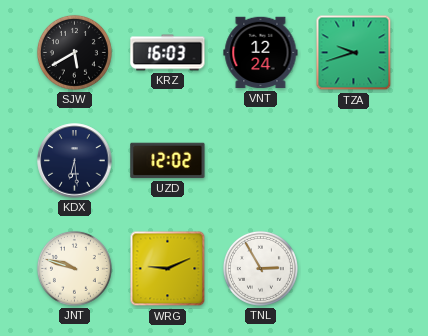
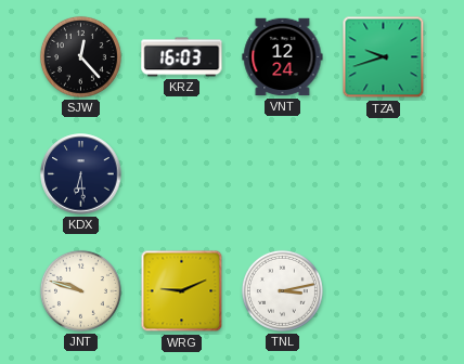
SJW: 5:40 -> 12:23 (80, 56)
UZD: 12:02 -> none (168, 161)
TNL: 2:55 -> 3:13 (282, 290)
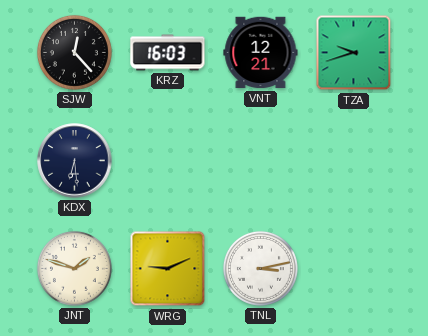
VNT: 12:24 -> 12:21 (261, 53)
JNT: 9:48 -> 1:48 (74, 268)
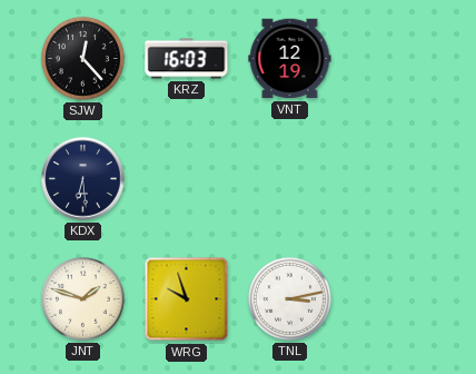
VNT: 12:21 -> 12:19 (290, 59)
TZA: 9:42 -> none (354, 53)
WRG: 9:11 -> 9:57 (187, 299)
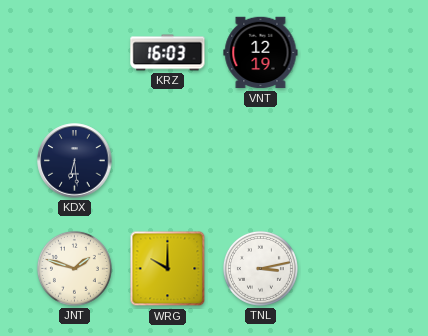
SJW: 12:23 -> none (82, 58)
WRG: 9:57 -> 10:00 (168, 269)
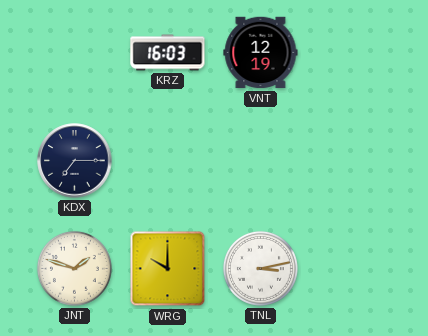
KDX: 6:29 -> 7:15 (75, 161)
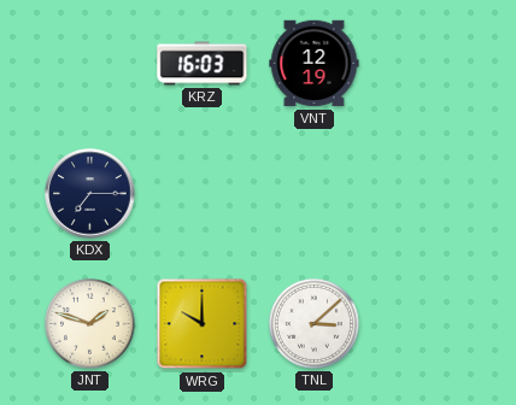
TNL: 3:13 -> 3:08 (313, 323)
